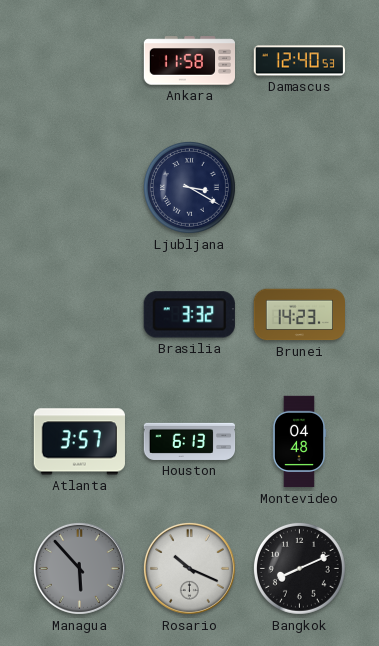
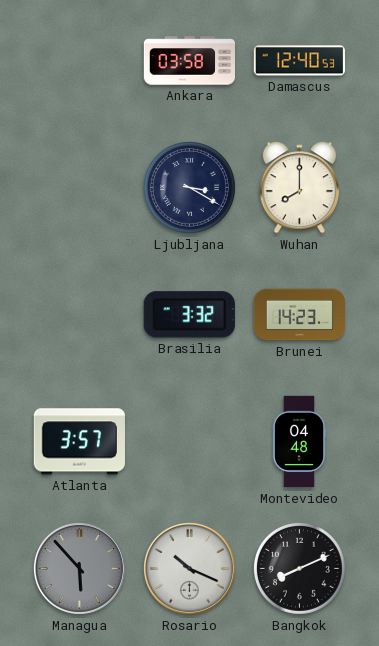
Ankara: 11:58 -> 03:58 (190, 61)
Wuhan: none -> 8:00 (300, 188)
Houston: 6:13 -> none (190, 441)
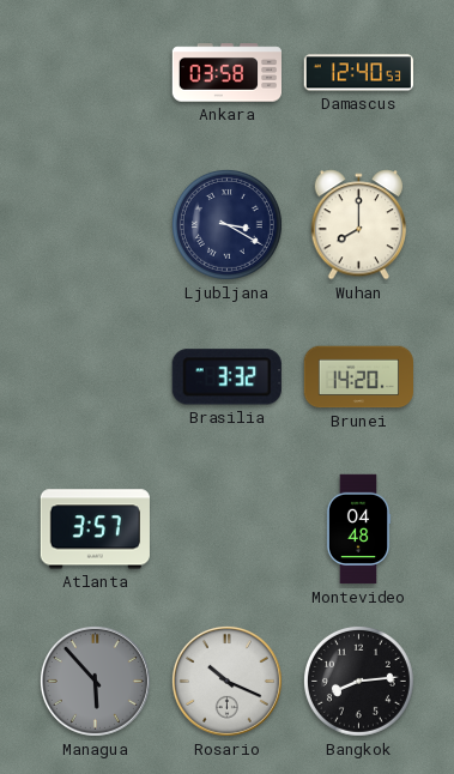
Brunei: 14:23 -> 14:20 (358, 377)
Bangkok: 8:11 -> 8:14 (358, 681)
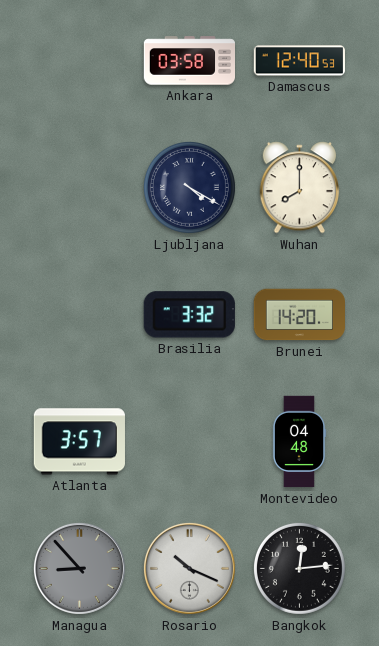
Ljubljana: 3:20 -> 4:20 (189, 187)
Managua: 5:53 -> 8:53 (79, 568)
Bangkok: 8:14 -> 12:14 (299, 568)
